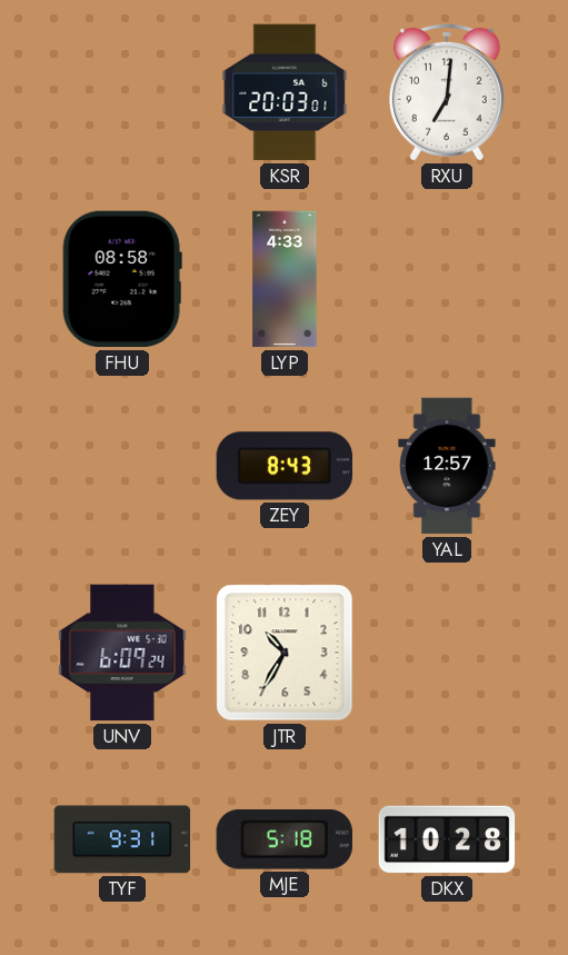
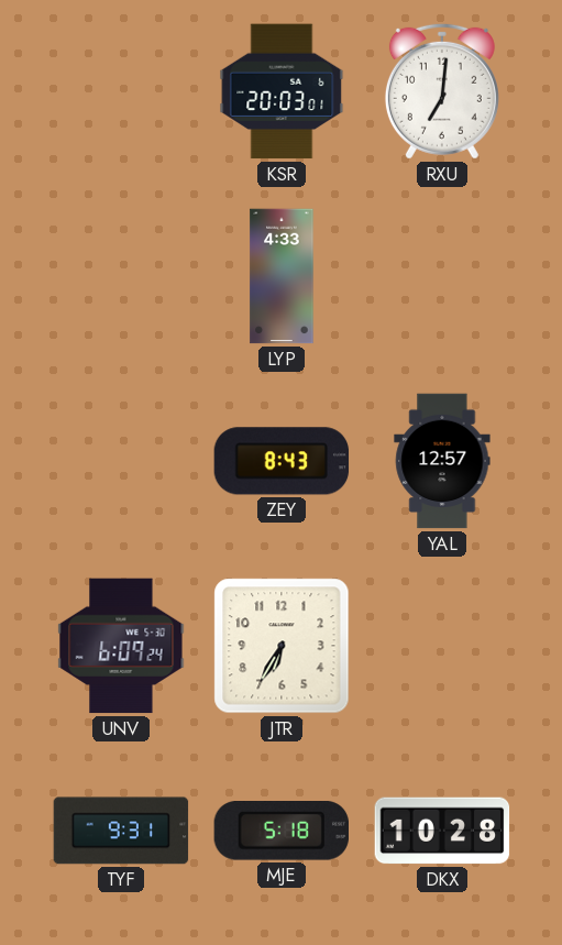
FHU: 08:58 -> none (122, 279)
JTR: 10:35 -> 6:35 (282, 646)
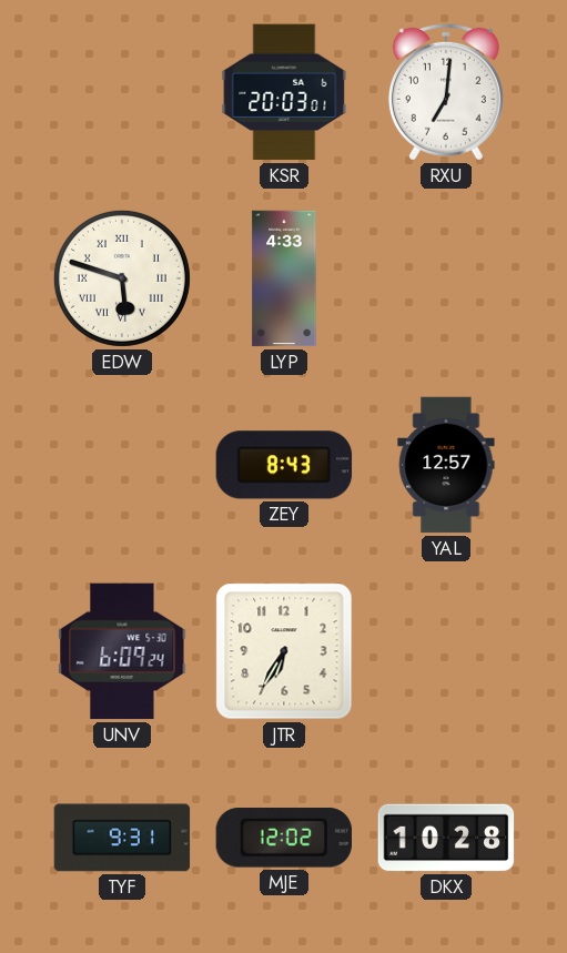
EDW: none -> 5:48 (122, 278)
MJE: 5:18 -> 12:02 (283, 839)
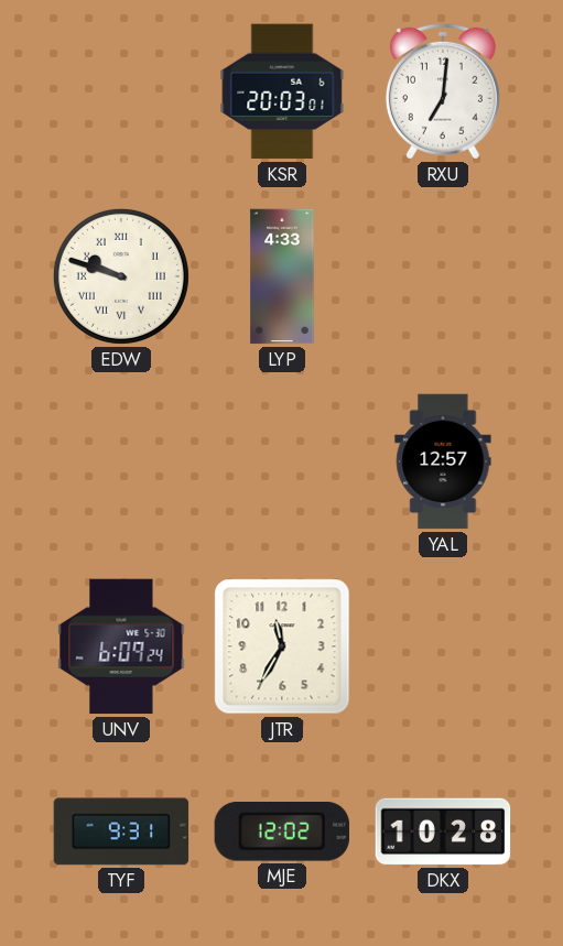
EDW: 5:48 -> 9:48 (121, 276)
ZEY: 8:43 -> none (284, 465)
JTR: 6:35 -> 11:35 (282, 646)
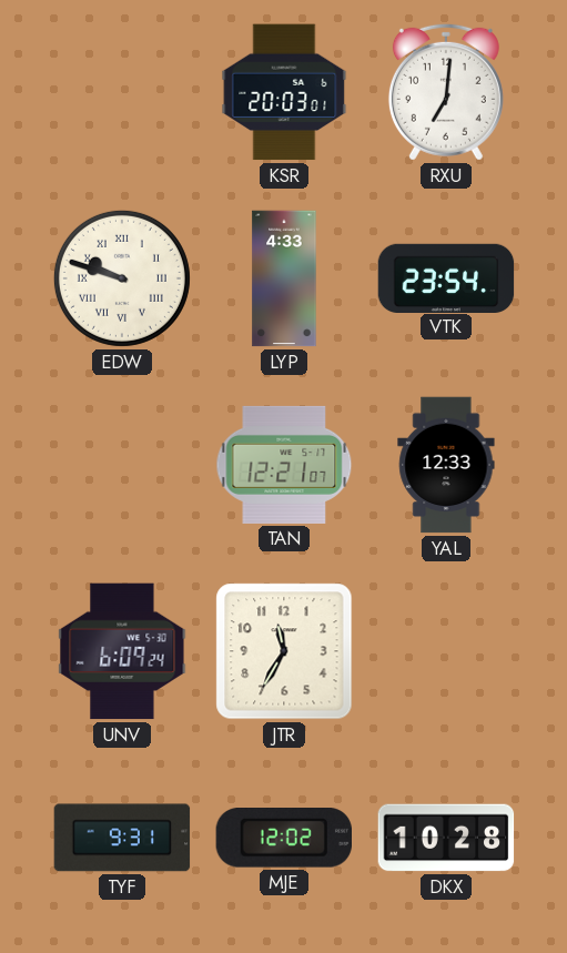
VTK: none -> 23:54 (446, 277)
TAN: none -> 12:21 (284, 465)
YAL: 12:57 -> 12:33 (446, 465)
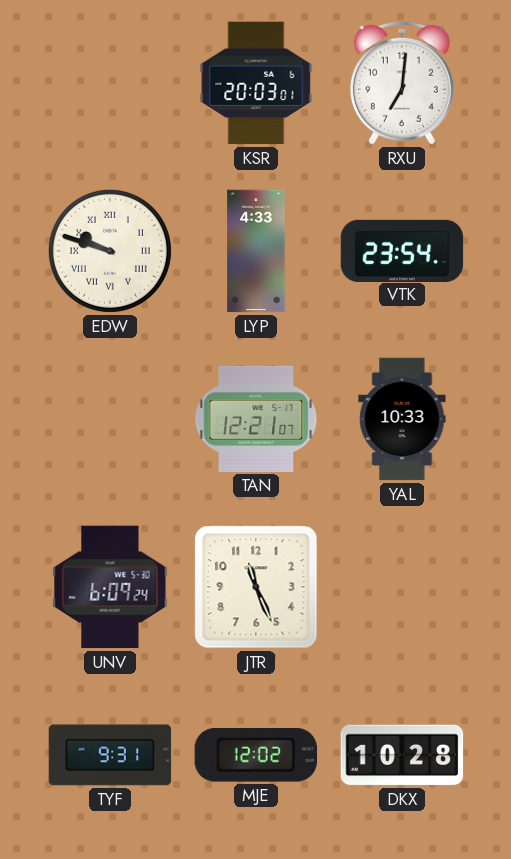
YAL: 12:33 -> 10:33 (402, 419)
JTR: 11:35 -> 11:26 (256, 587)
